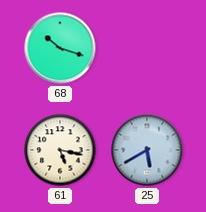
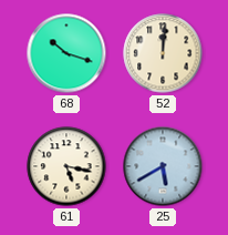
52: none -> 12:01 (163, 53)
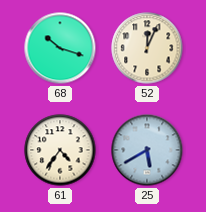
52: 12:01 -> 12:04 (147, 48)
61: 5:17 -> 4:36 (60, 150)
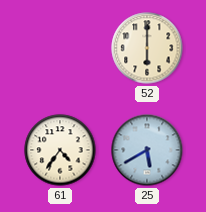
68: 10:18 -> none (60, 48)
52: 12:04 -> 6:00 (147, 48)
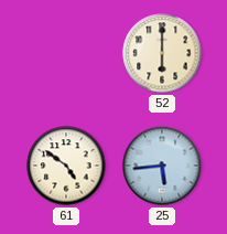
61: 4:36 -> 4:51 (66, 166)
25: 5:40 -> 5:44 (162, 166)
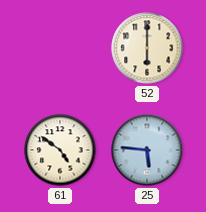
25: 5:44 -> 5:46 (147, 150)
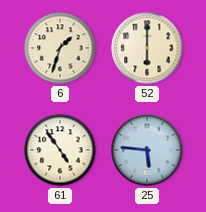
6: none -> 1:33 (60, 48)
61: 4:51 -> 4:54 (60, 150)
